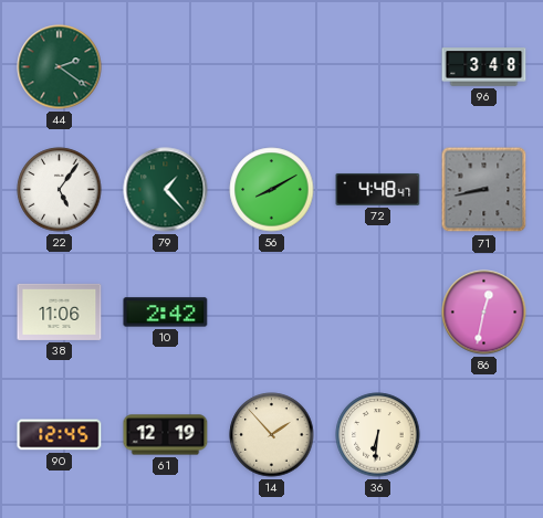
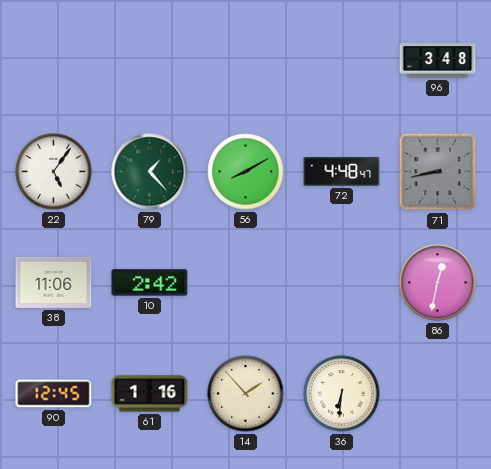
44: 2:21 -> none (60, 67)
61: 12:19 -> 1:16 (150, 394)
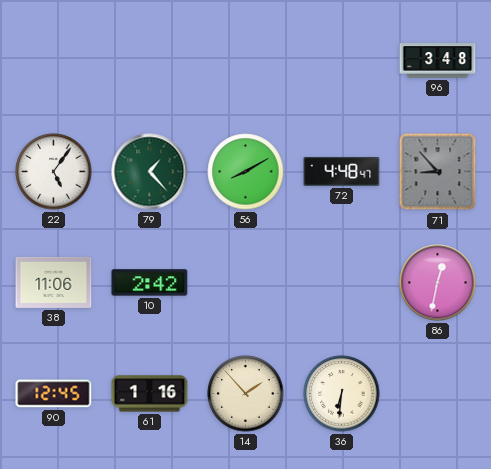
71: 8:43 -> 8:53 (438, 172)
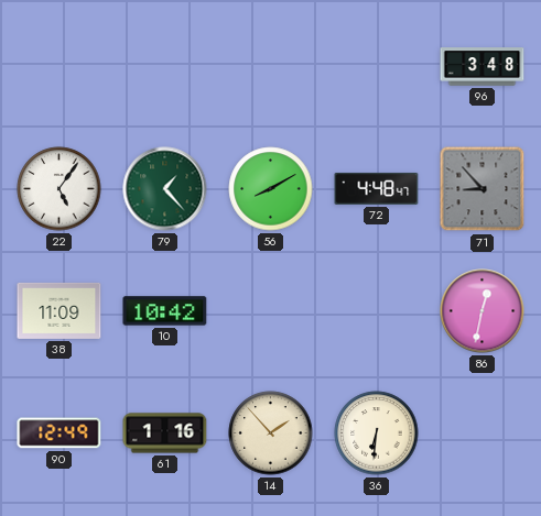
38: 11:06 -> 11:09 (59, 310)
10: 2:42 -> 10:42 (165, 311)
90: 12:45 -> 12:49 (59, 433)
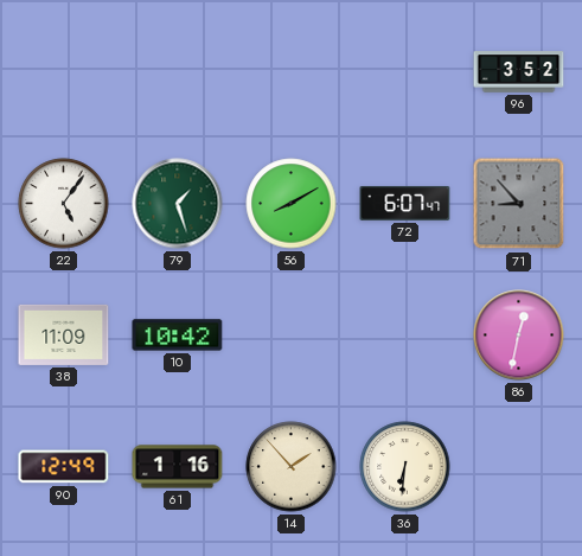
96: 3:48 -> 3:52 (519, 72)
79: 1:23 -> 1:27 (178, 204)
72: 4:48 -> 6:07 (405, 203)
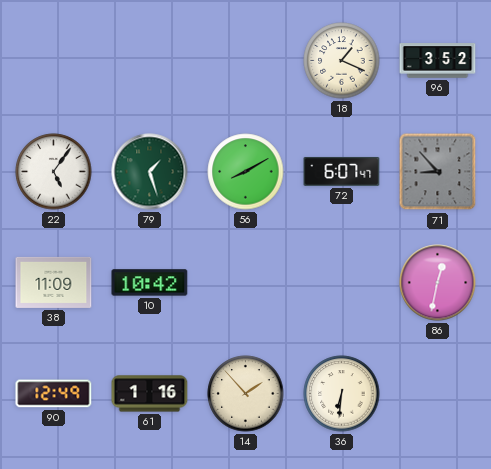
18: none -> 1:19 (342, 61)
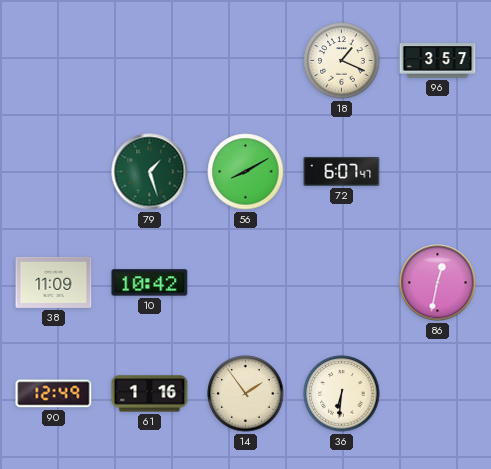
96: 3:52 -> 3:57 (438, 61)
22: 5:06 -> none (54, 172)
71: 8:53 -> none (438, 172)
14: 1:53 -> 1:54 (246, 394)
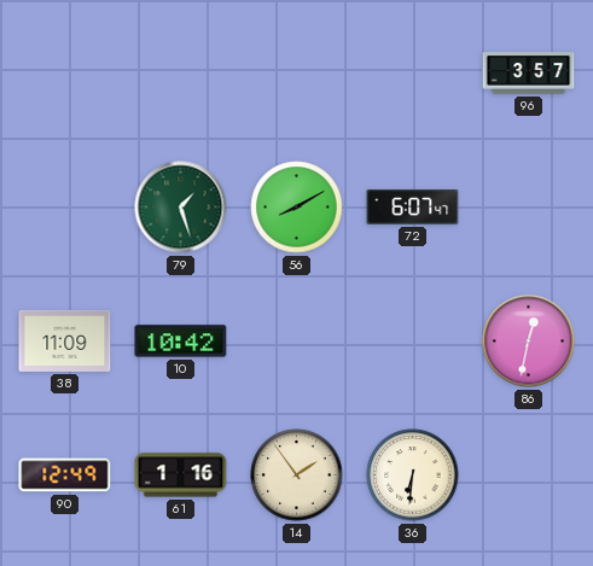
18: 1:19 -> none (342, 61)
